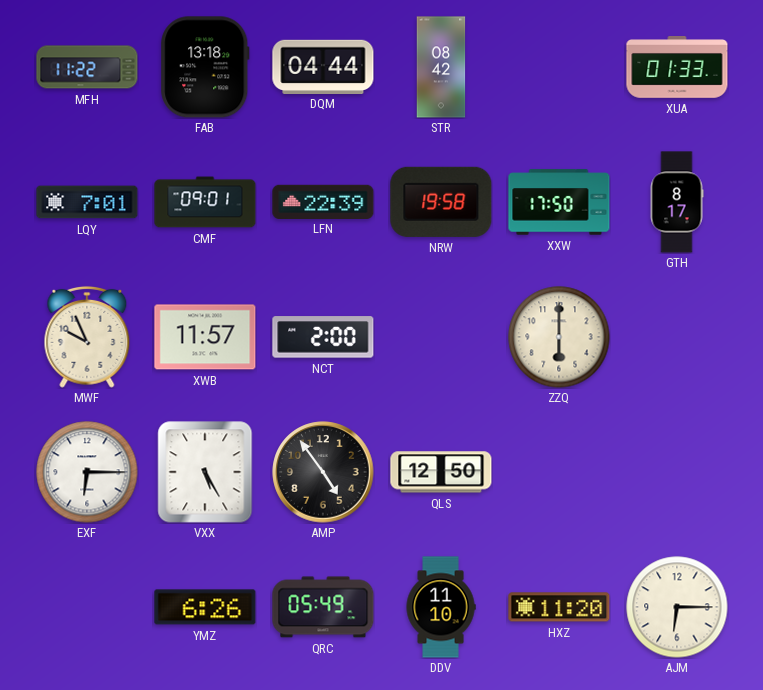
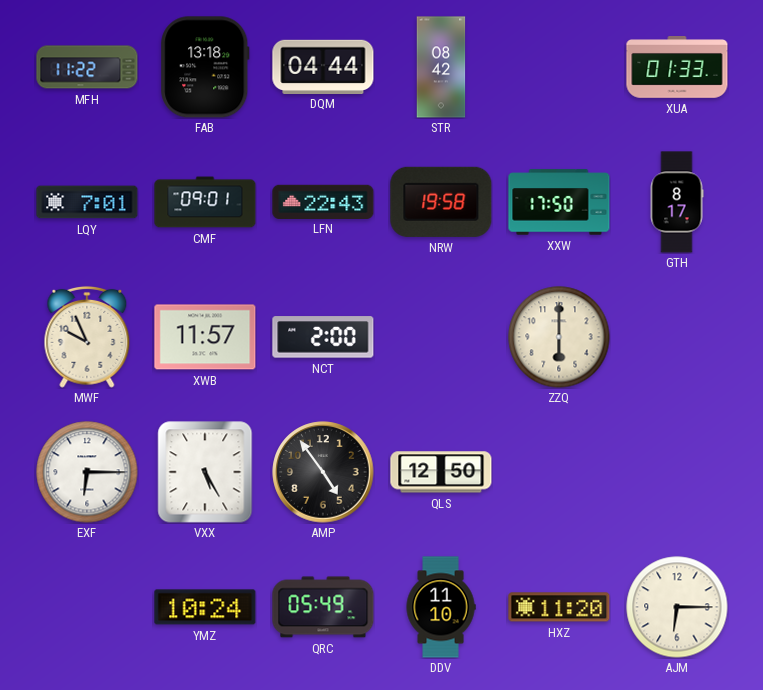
LFN: 22:39 -> 22:43 (323, 201)
YMZ: 6:26 -> 10:24 (205, 607)
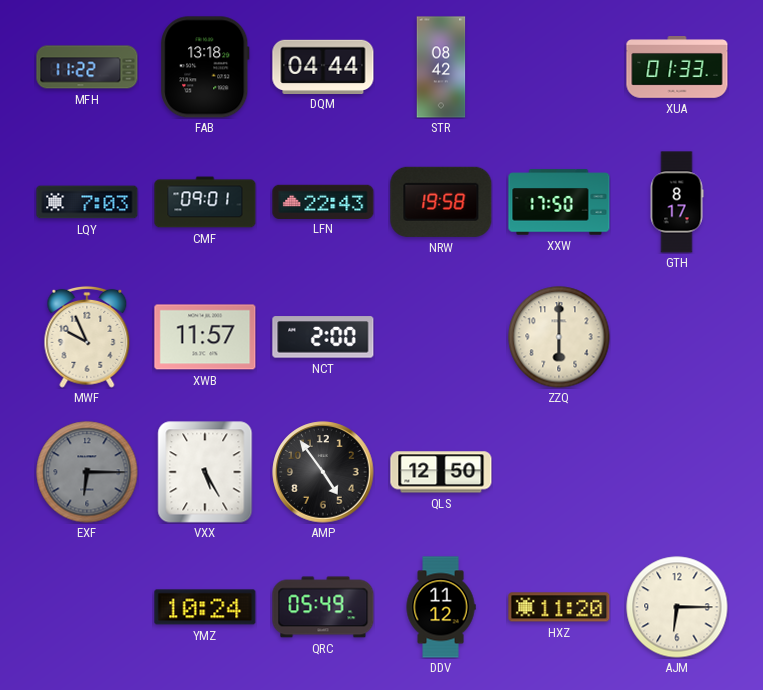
LQY: 7:01 -> 7:03 (87, 202)
EXF dial: white -> grey (87, 472)
DDV: 11:10 -> 11:12 (441, 607)
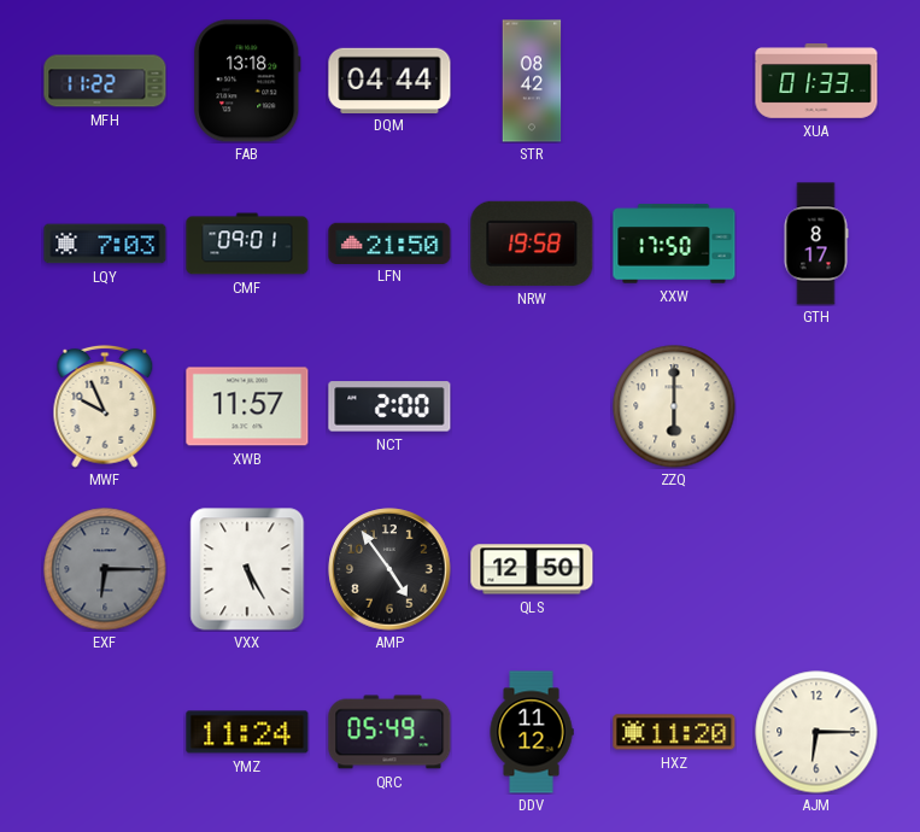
LFN: 22:43 -> 21:50 (389, 242)
YMZ: 10:24 -> 11:24 (247, 732)
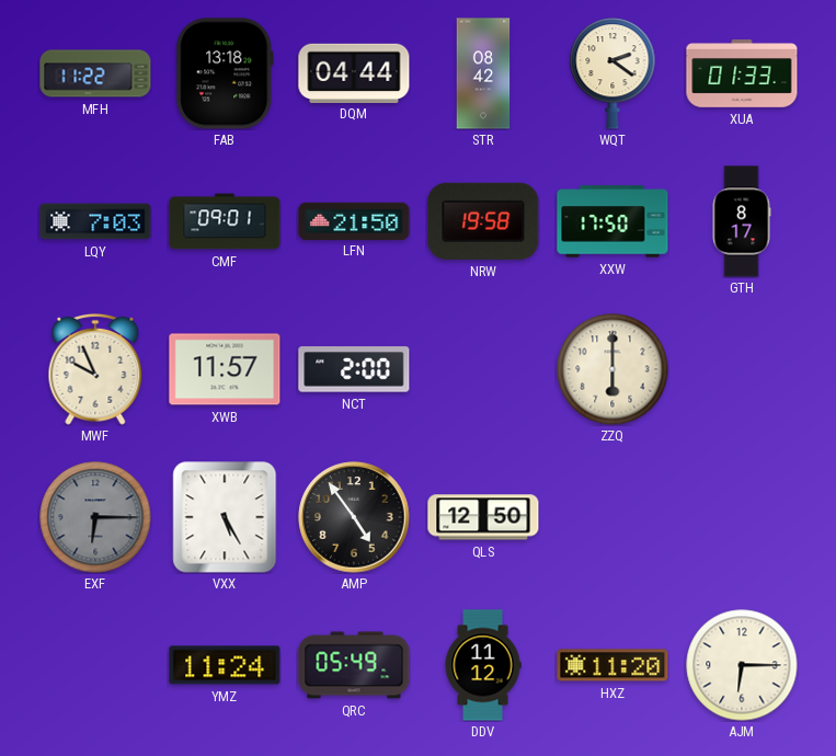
WQT: none -> 2:21 (612, 73)
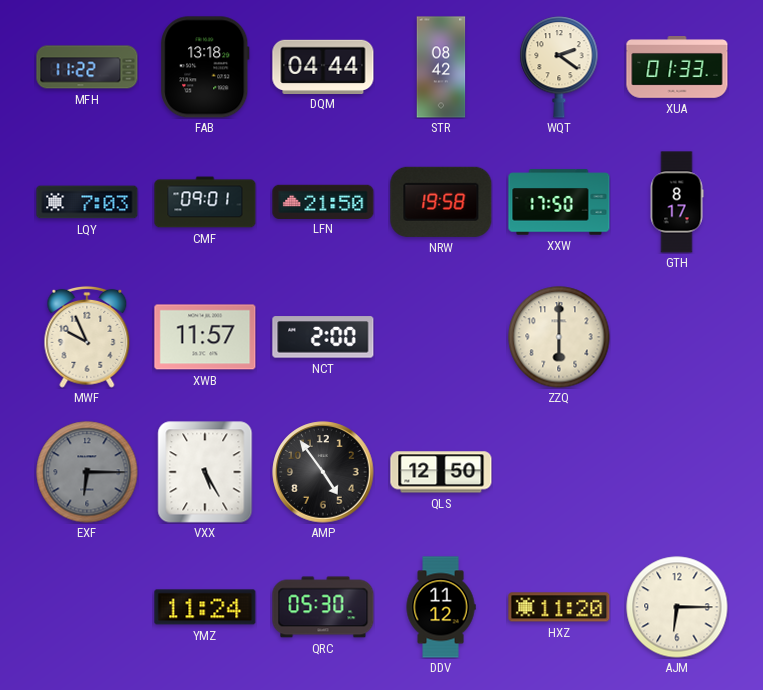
QRC: 05:49 -> 05:30 (323, 607)
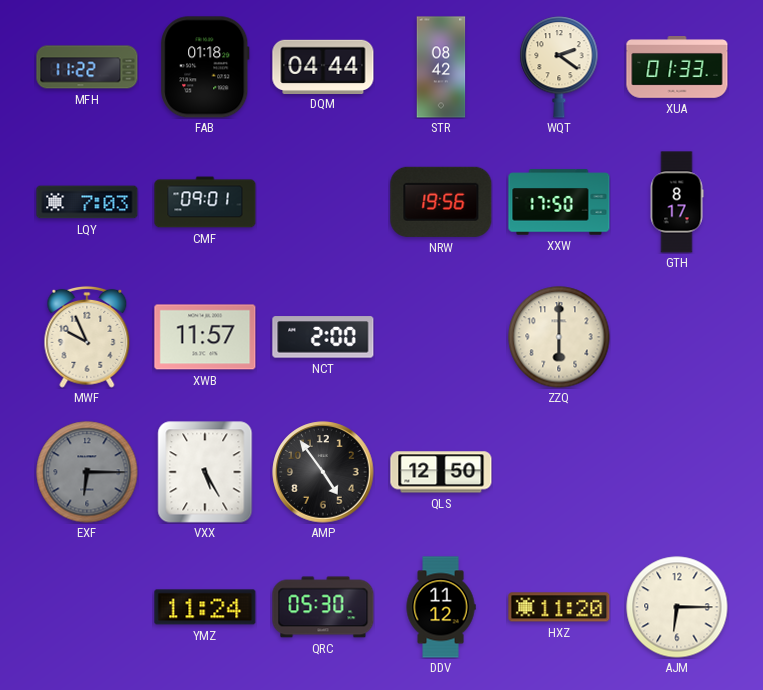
FAB: 13:18 -> 01:18 (205, 67)
LFN: 21:50 -> none (323, 201)
NRW: 19:58 -> 19:56 (441, 202)
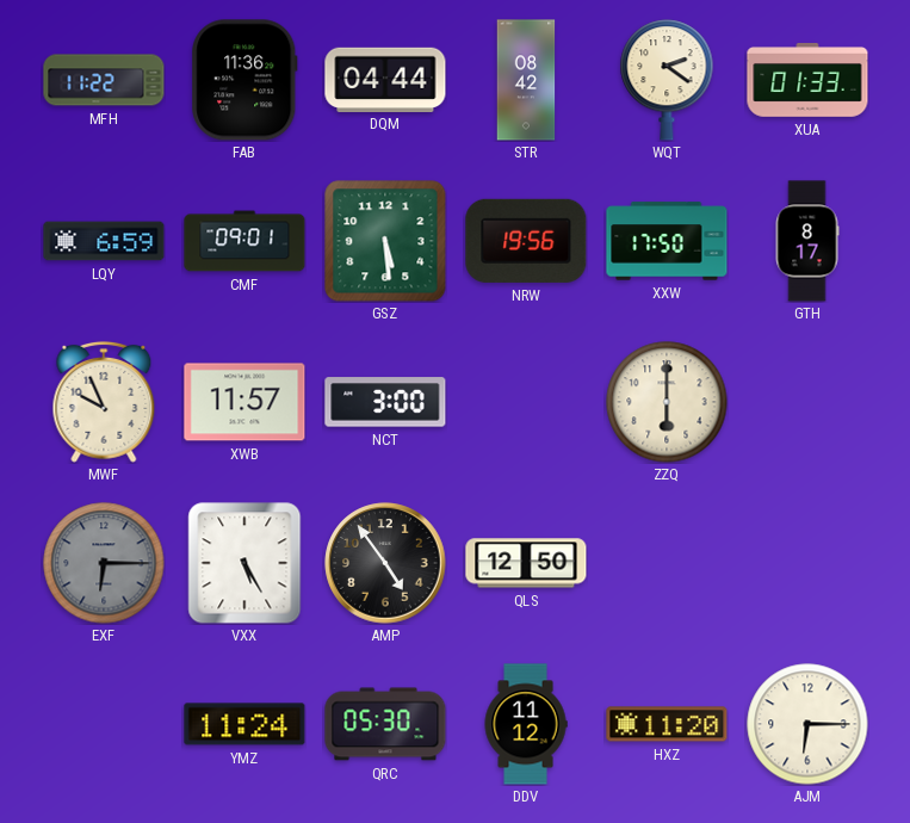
FAB: 01:18 -> 11:36 (244, 80)
LQY: 7:03 -> 6:59 (104, 241)
GSZ: none -> 5:29 (385, 241)
NCT: 2:00 -> 3:00 (385, 402)
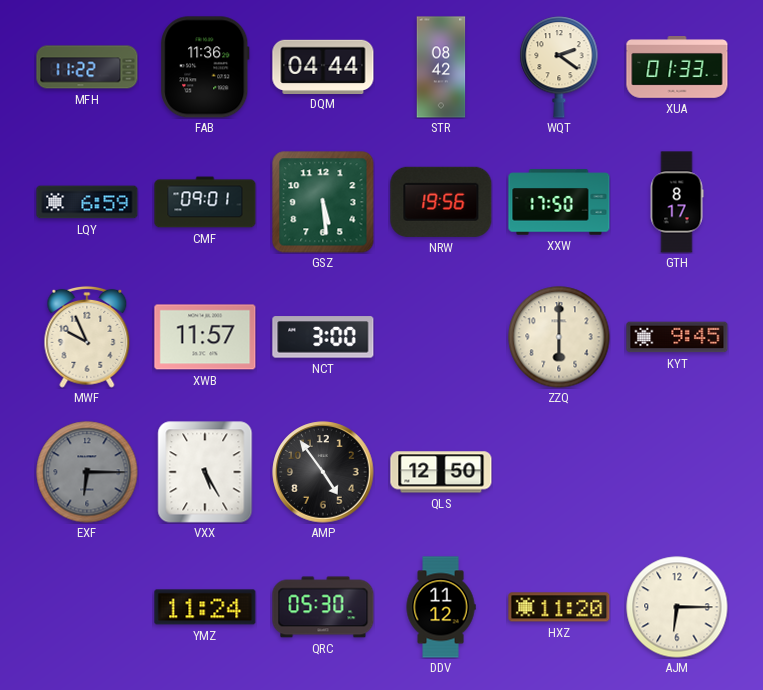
KYT: none -> 9:45 (677, 337)
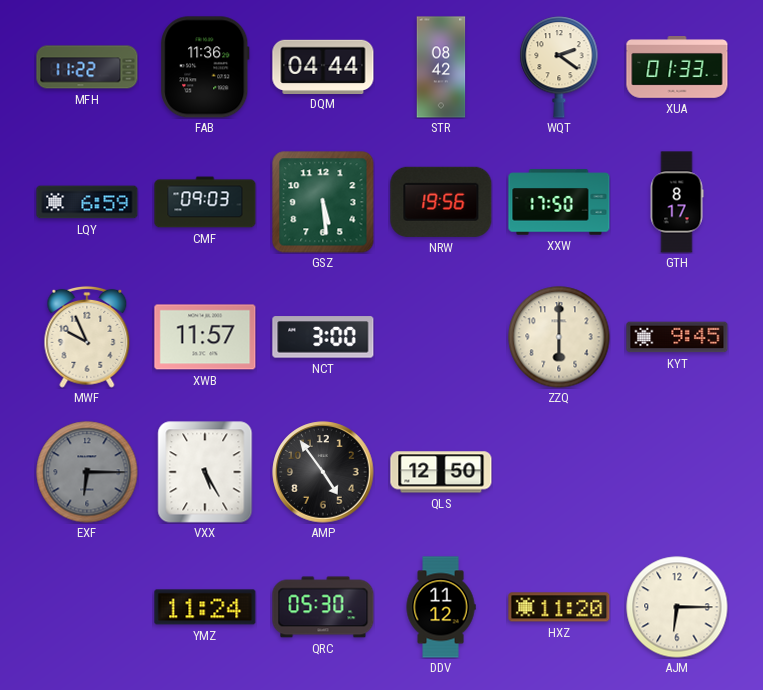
CMF: 09:01 -> 09:03 (205, 202)
